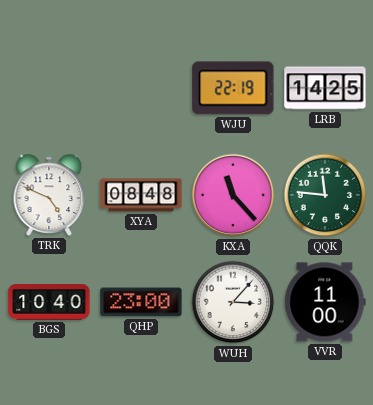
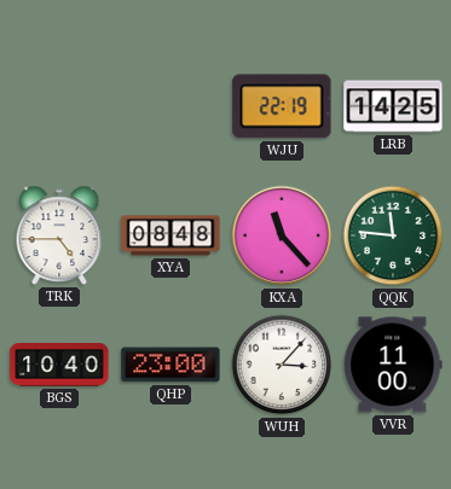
TRK: 4:49 -> 4:45 (59, 235)
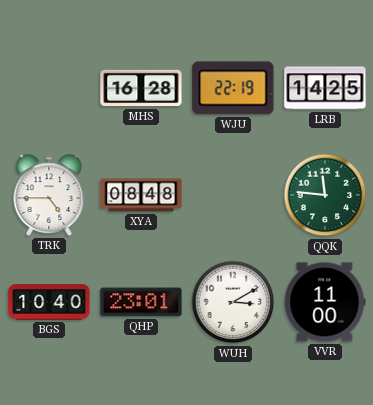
MHS: none -> 16:28 (141, 88)
KXA: 11:23 -> none (282, 235)
QHP: 23:00 -> 23:01 (141, 302)
WUH: 3:07 -> 3:10 (233, 302)
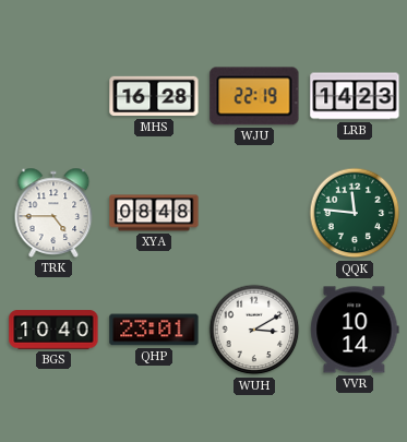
LRB: 14:25 -> 14:23 (355, 96)
VVR: 11:00 -> 10:14 (355, 330)
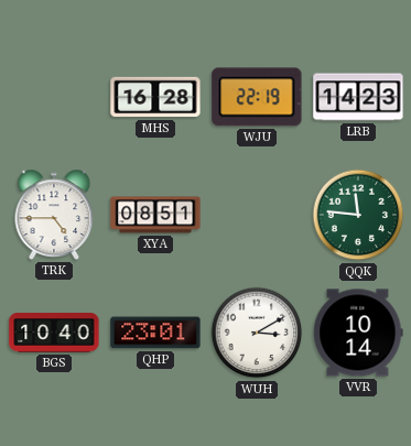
XYA: 08:48 -> 08:51 (155, 215)
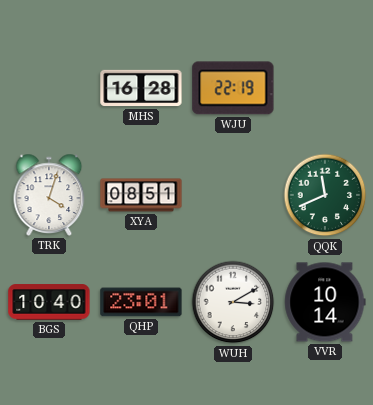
LRB: 14:23 -> none (358, 97)
TRK: 4:45 -> 4:03 (49, 195)
QQK: 11:46 -> 11:41 (325, 195)
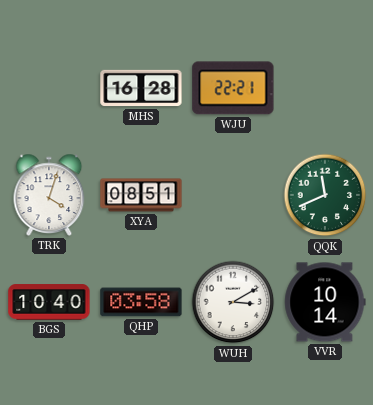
WJU: 22:19 -> 22:21 (233, 88)
QHP: 23:01 -> 03:58 (141, 302)
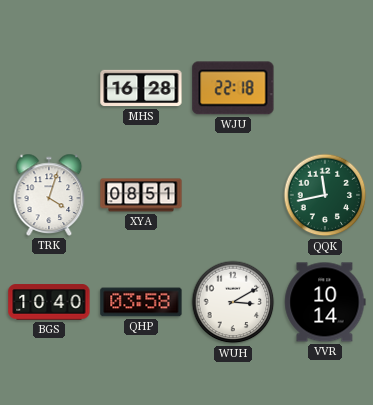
WJU: 22:21 -> 22:18 (233, 88)
QQK: 11:41 -> 11:43 (325, 195)
